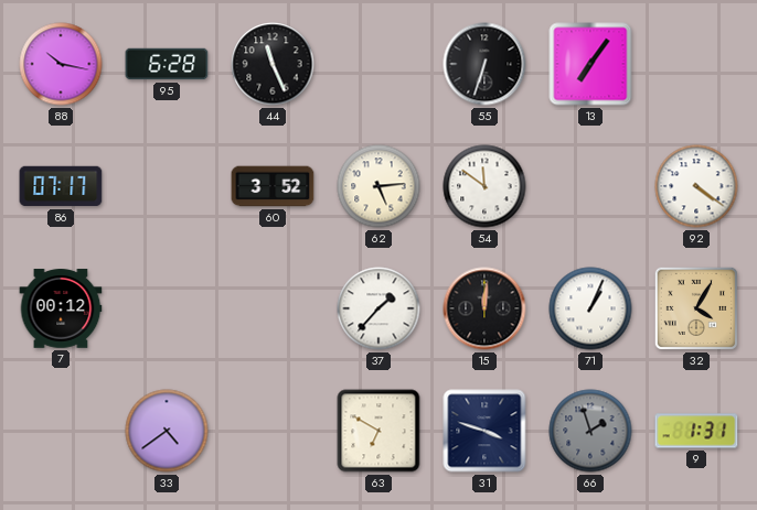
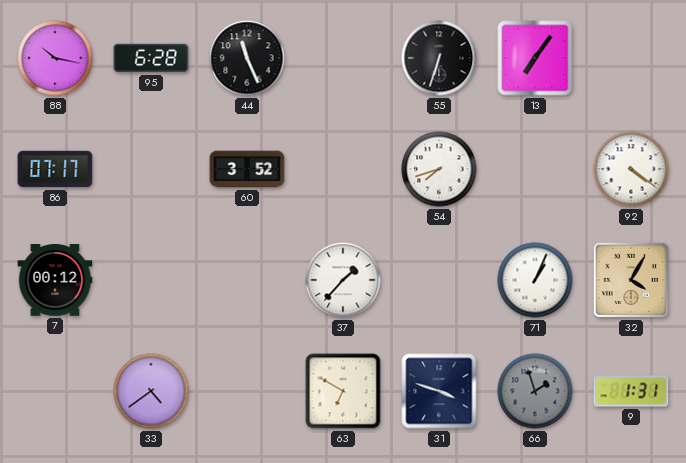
62: 5:14 -> none (378, 186)
54: 11:51 -> 7:42 (439, 169)
15: 12:01 -> none (484, 308)
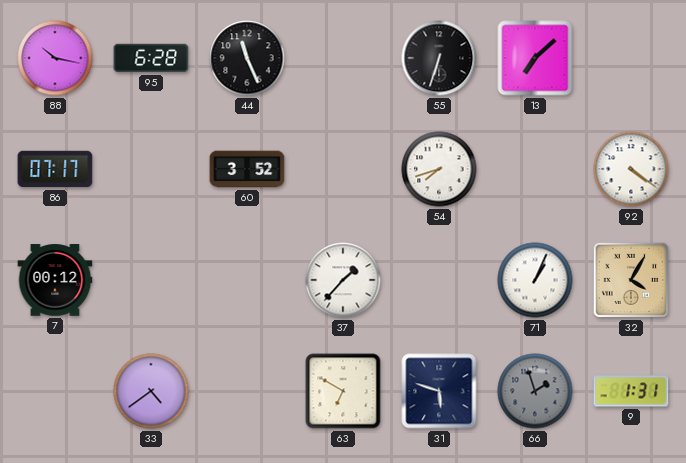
13: 7:06 -> 7:08 (535, 58)
31: 3:48 -> 5:48 (439, 391)
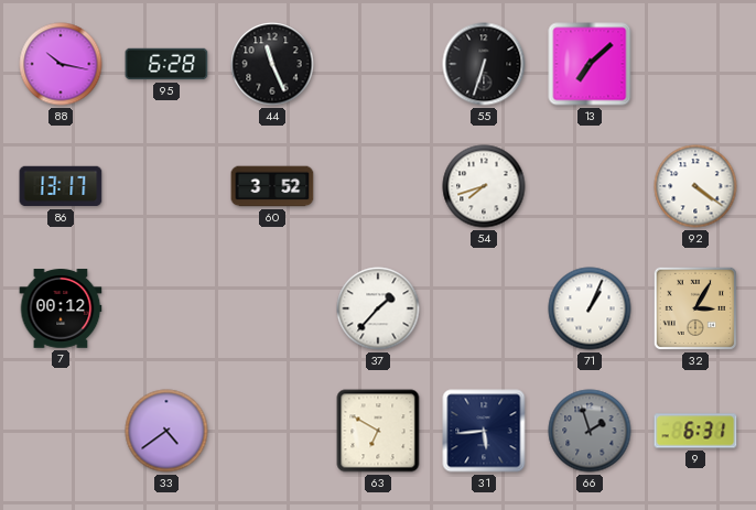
86: 07:17 -> 13:17 (61, 186)
32: 4:05 -> 3:05 (695, 308)
31: 5:48 -> 5:44 (484, 431)
9: 1:31 -> 6:31 (695, 431)
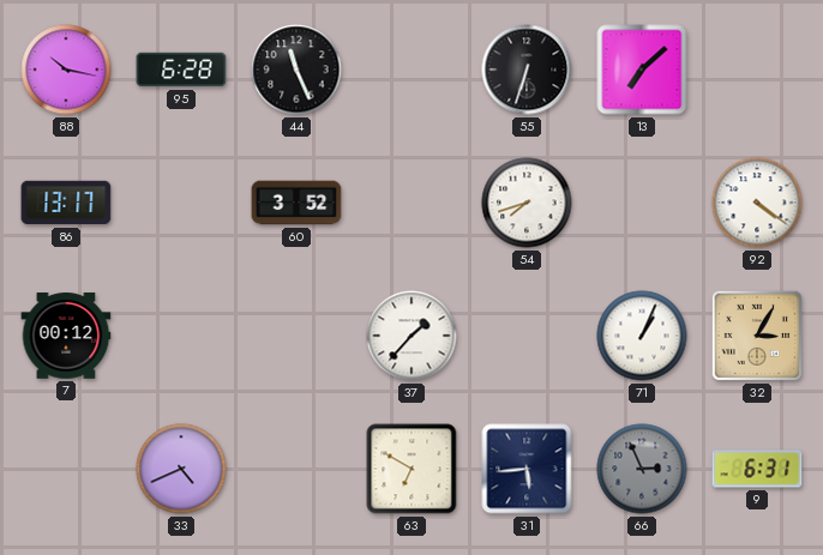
33: 4:39 -> 4:41 (181, 469)
66: 1:57 -> 2:56 (642, 469)
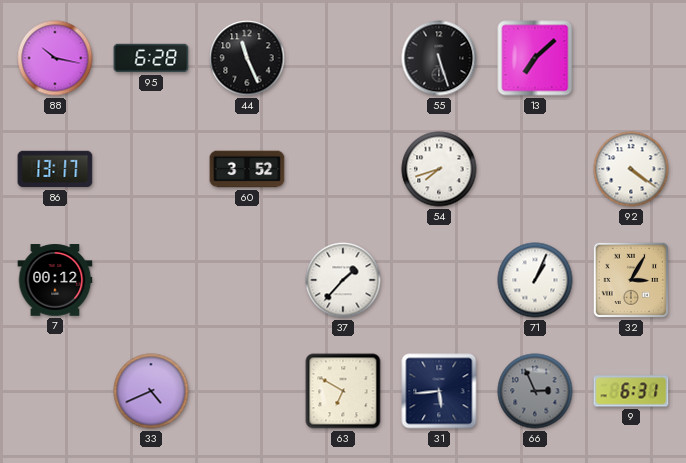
55: 6:33 -> 5:27 (439, 58)
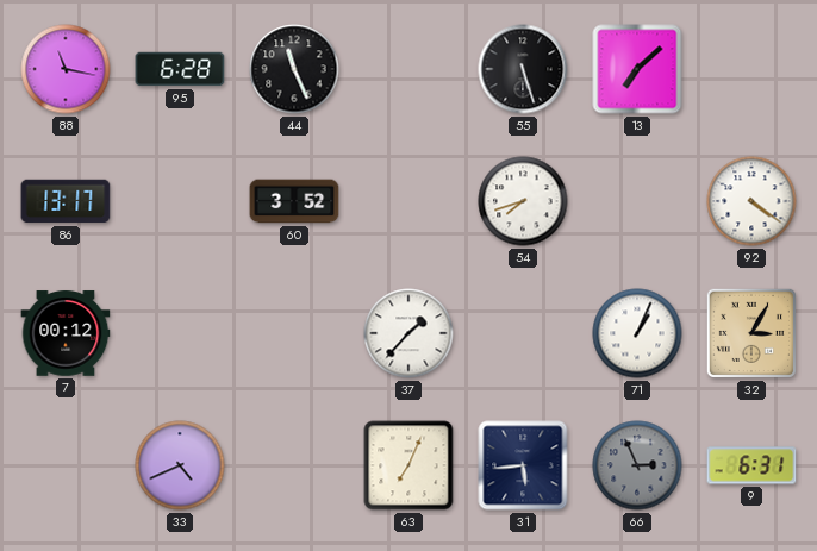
88: 10:17 -> 11:17 (66, 69)
63: 6:50 -> 7:04 (408, 465)
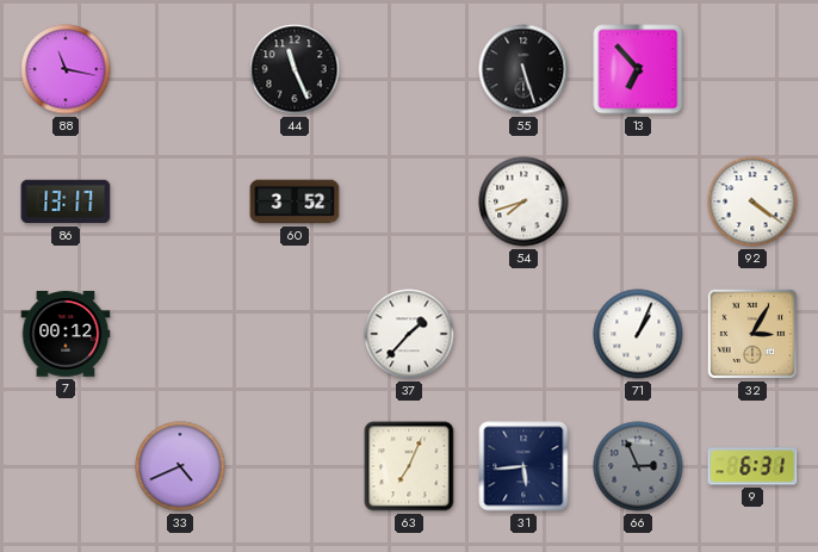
95: 6:28 -> none (180, 69)
13: 7:08 -> 6:53 (638, 69)
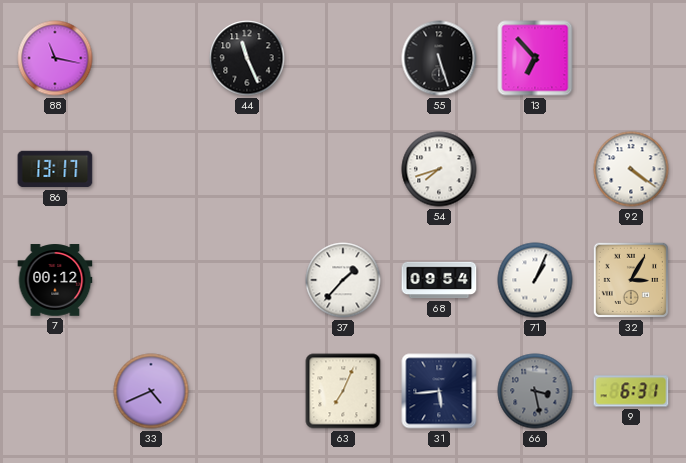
60: 3:52 -> none (295, 201)
68: none -> 09:54 (439, 280)
66: 2:56 -> 3:28 (535, 391)
